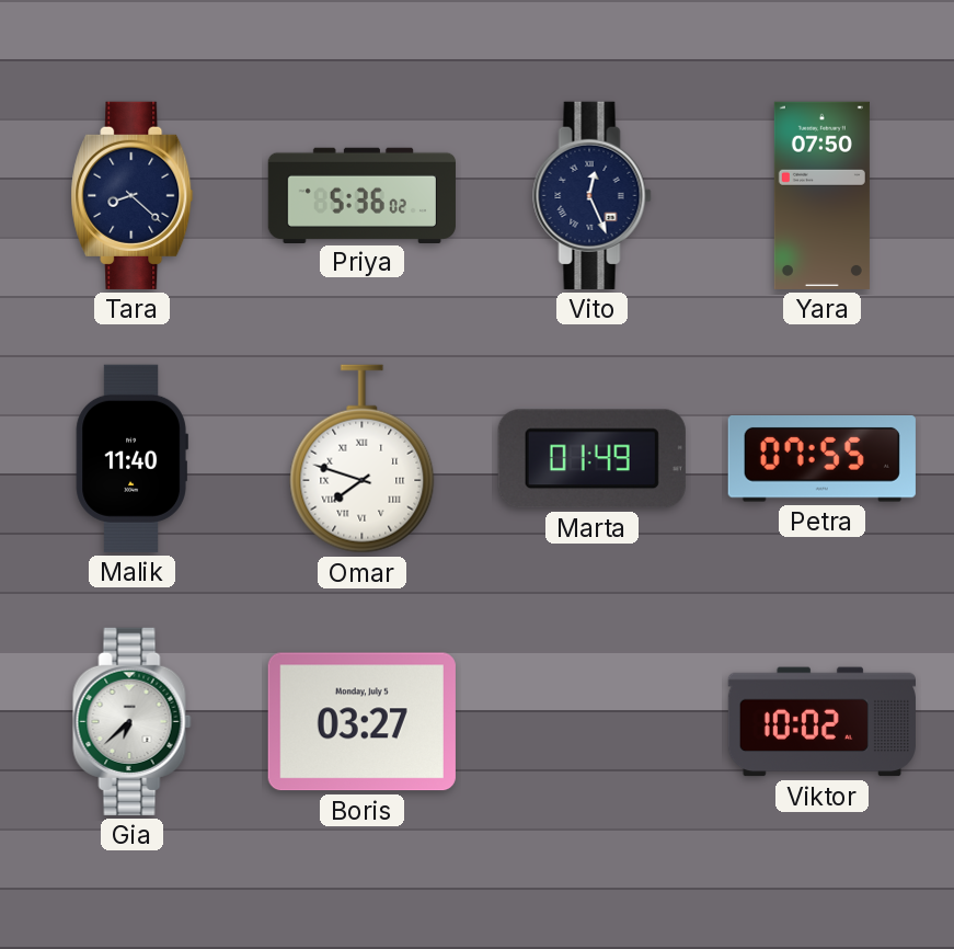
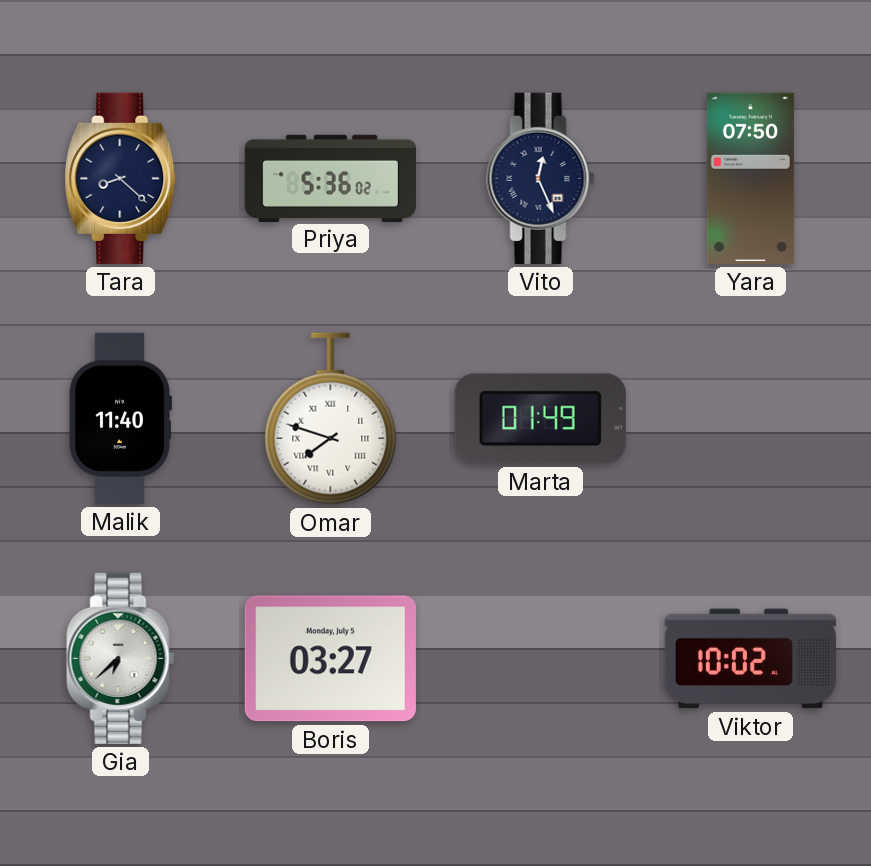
Petra: 07:55 -> none (821, 459)
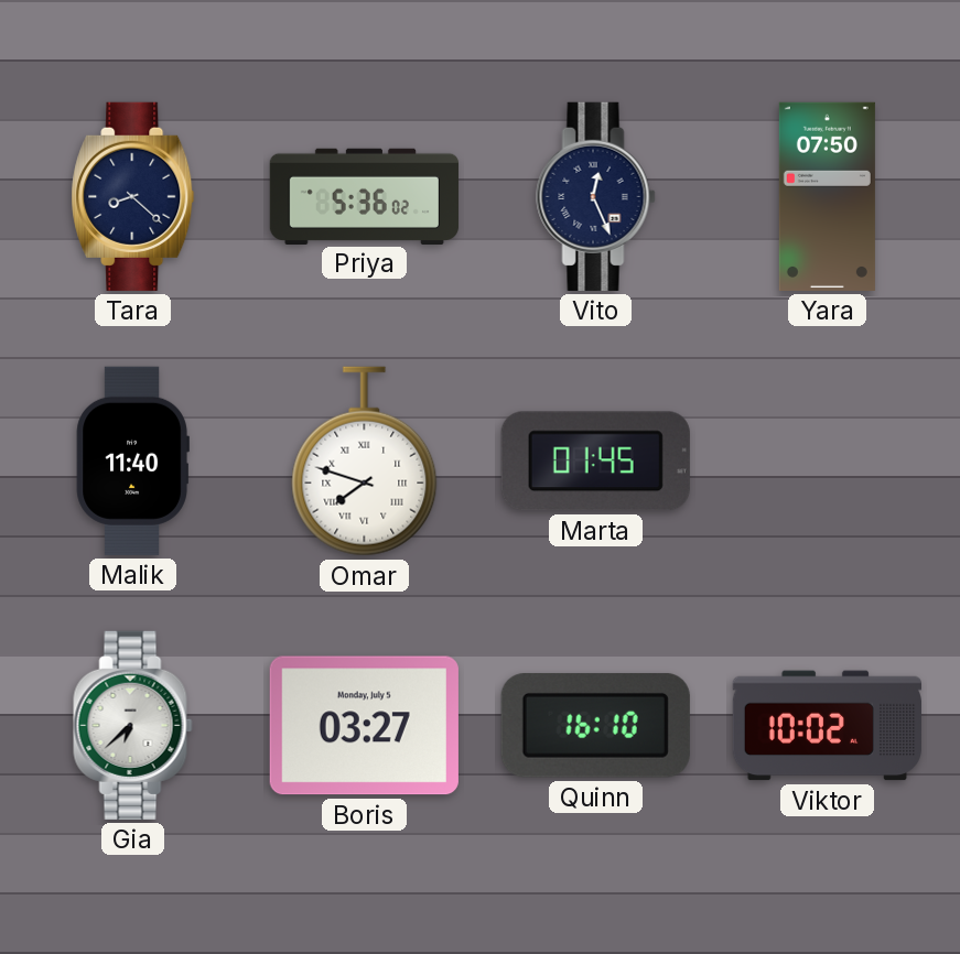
Marta: 01:49 -> 01:45 (595, 462)
Quinn: none -> 16:10 (595, 725)
